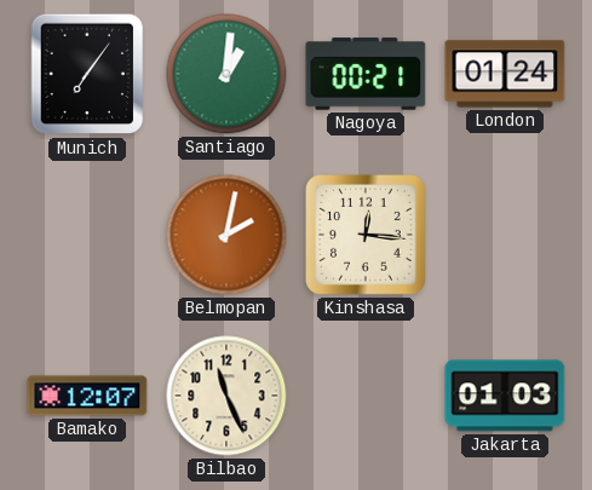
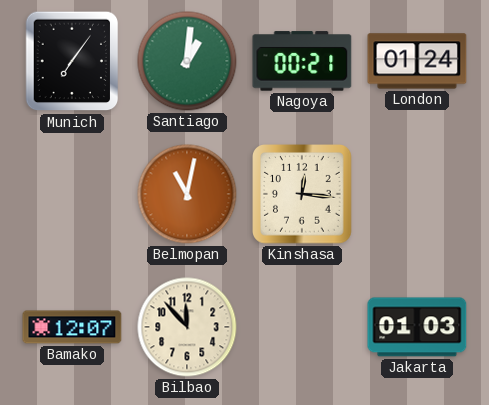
Belmopan: 2:02 -> 11:02 (187, 194)
Bilbao: 11:26 -> 11:53 (187, 327)
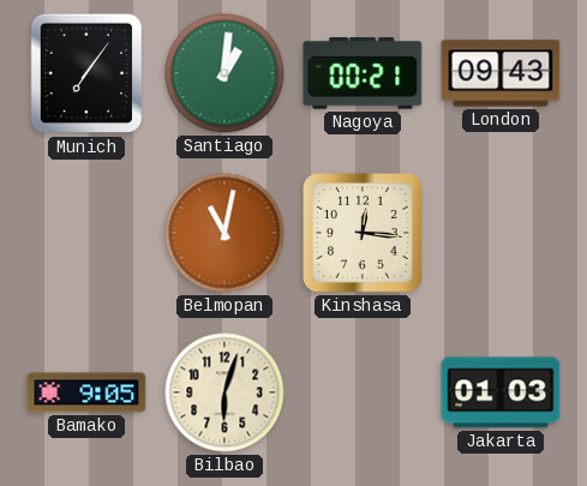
London: 01:24 -> 09:43 (501, 73)
Bamako: 12:07 -> 9:05 (86, 392)
Bilbao: 11:53 -> 6:03 (224, 392)
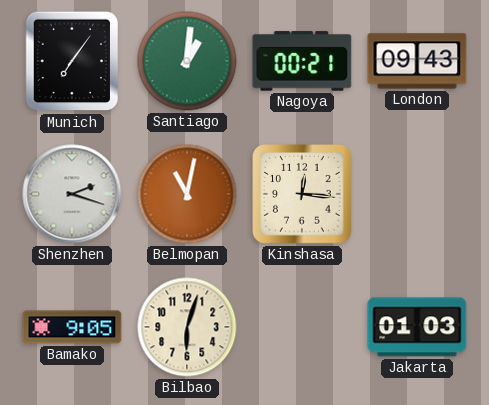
Shenzhen: none -> 2:18 (72, 194)
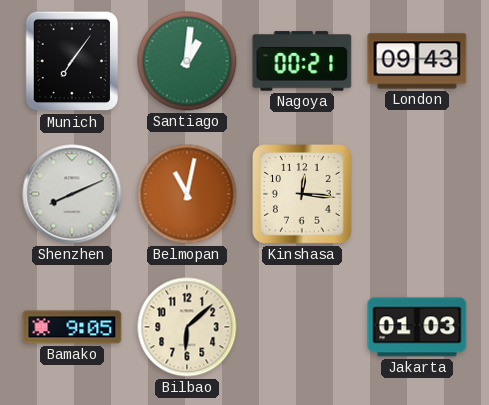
Shenzhen: 2:18 -> 8:11 (72, 194)
Bilbao: 6:03 -> 6:08 (187, 327)
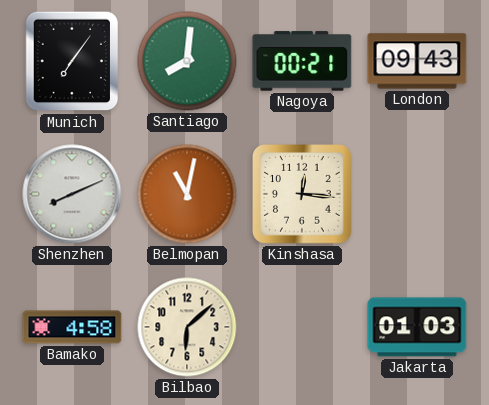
Santiago: 1:01 -> 8:01 (187, 61)
Bamako: 9:05 -> 4:58 (72, 327)
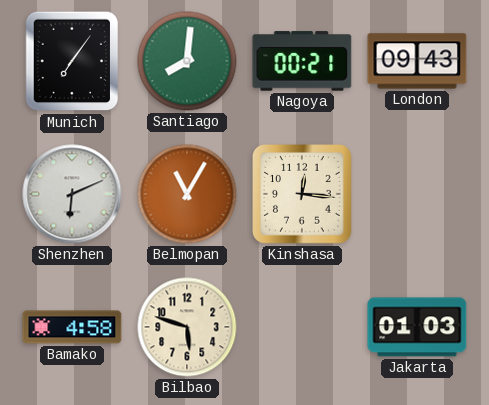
Shenzhen: 8:11 -> 6:11 (72, 194)
Belmopan: 11:02 -> 11:05 (187, 194)
Bilbao: 6:08 -> 5:48 (187, 327)
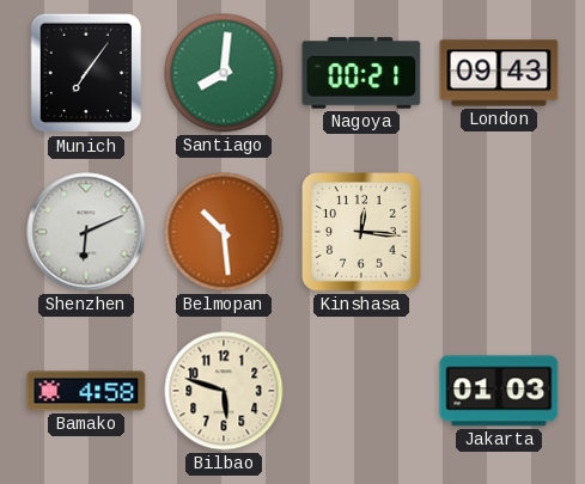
Belmopan: 11:05 -> 10:29 (224, 232)
